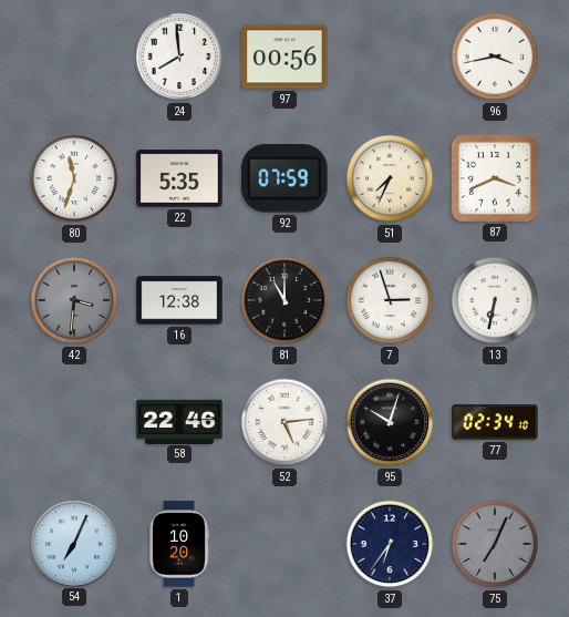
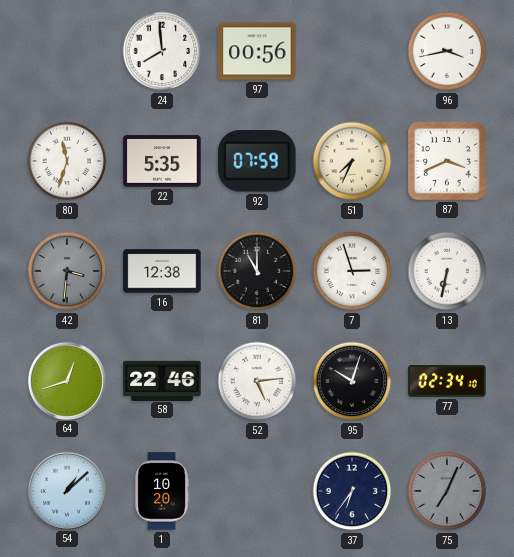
64: none -> 12:42 (66, 380)
54: 7:04 -> 1:08 (66, 490)
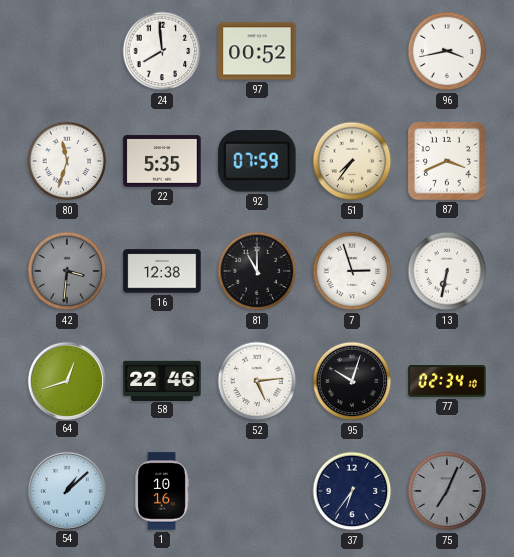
97: 00:56 -> 00:52 (257, 51)
51: 7:34 -> 7:36 (352, 161)
1: 10:20 -> 10:16 (162, 491)
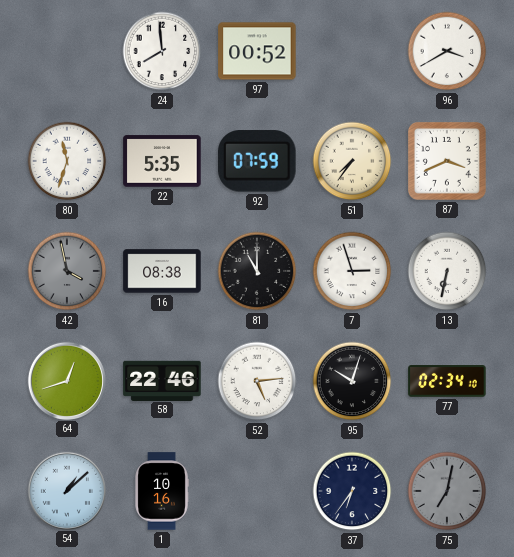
96: 3:43 -> 3:40 (447, 51)
42: 3:31 -> 3:58 (67, 271)
16: 12:38 -> 08:38 (162, 271)
75: 7:04 -> 7:02 (447, 491)
